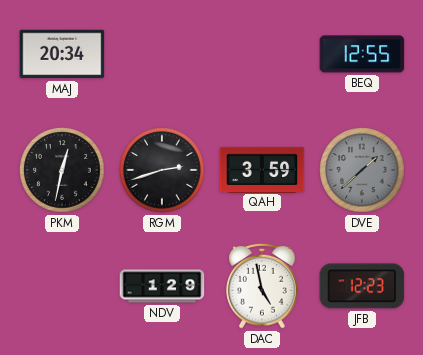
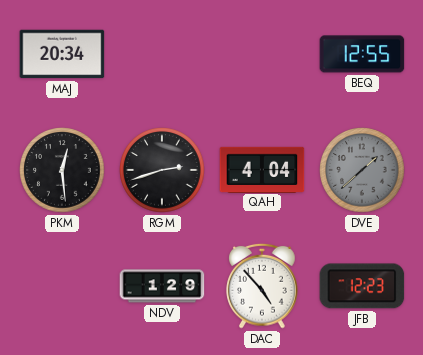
PKM: 12:32 -> 12:29 (62, 170)
QAH: 3:59 -> 4:04 (262, 169)
DAC: 4:58 -> 4:53 (262, 286)
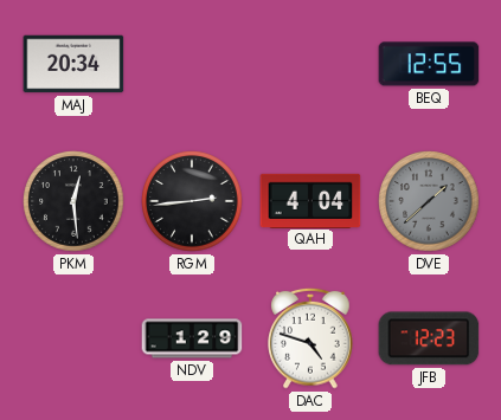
RGM: 2:42 -> 2:44 (192, 201)
DAC: 4:53 -> 4:48 (310, 338)
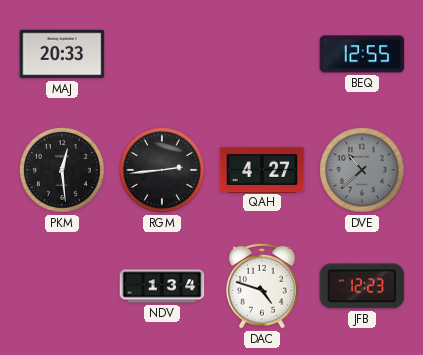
MAJ: 20:34 -> 20:33 (62, 54)
QAH: 4:04 -> 4:27 (262, 169)
DVE: 1:38 -> 10:38 (362, 170)
NDV: 1:29 -> 1:34 (162, 286)
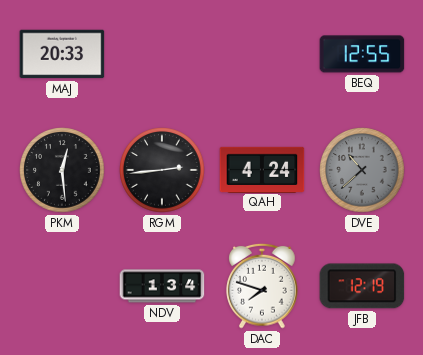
QAH: 4:27 -> 4:24 (262, 169)
DAC: 4:48 -> 7:48 (262, 286)
JFB: 12:23 -> 12:19 (362, 286)
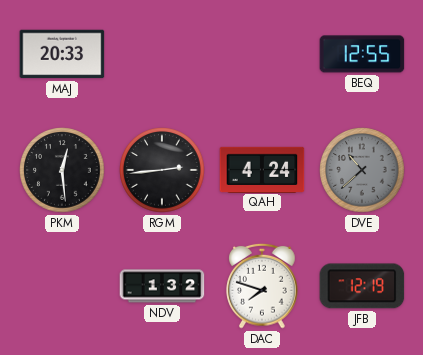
NDV: 1:34 -> 1:32 (162, 286)
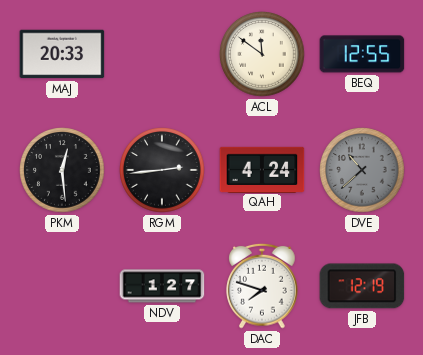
ACL: none -> 11:51 (262, 54)
NDV: 1:32 -> 1:27 (162, 286)
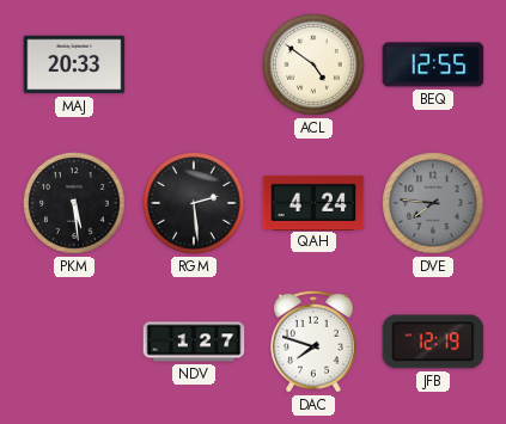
ACL: 11:51 -> 4:51 (313, 64)
PKM: 12:29 -> 5:29 (74, 203)
RGM: 2:44 -> 2:29 (194, 203)
DVE: 10:38 -> 7:46 (433, 203)
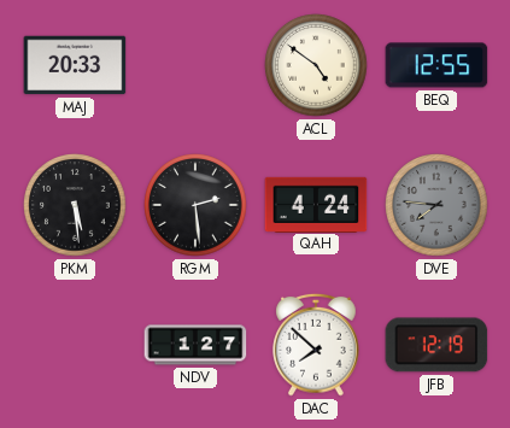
DAC: 7:48 -> 7:52 (316, 345)
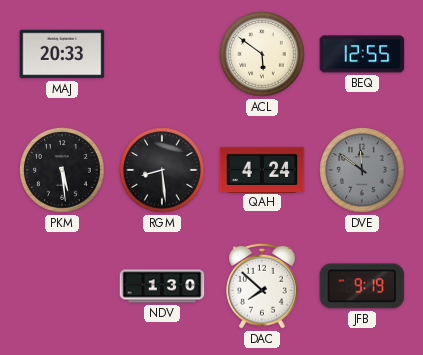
ACL: 4:51 -> 5:51 (262, 54)
RGM: 2:29 -> 8:29 (162, 170)
DVE: 7:46 -> 11:51 (362, 170)
NDV: 1:27 -> 1:30 (162, 286)
JFB: 12:19 -> 9:19 (362, 286)
